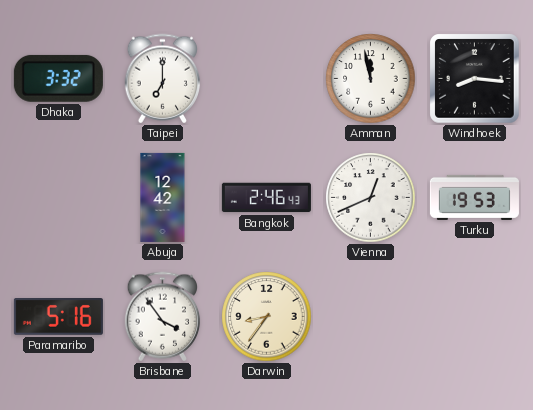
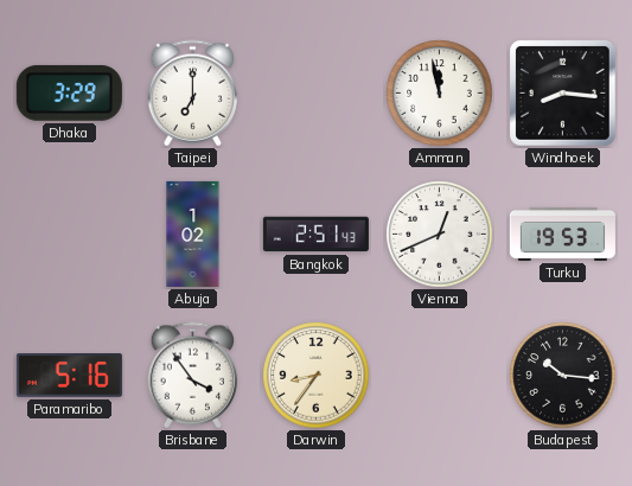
Dhaka: 3:32 -> 3:29 (69, 92)
Abuja: 12:42 -> 1:02 (193, 234)
Bangkok: 2:46 -> 2:51 (315, 235)
Budapest: none -> 10:16 (563, 376)
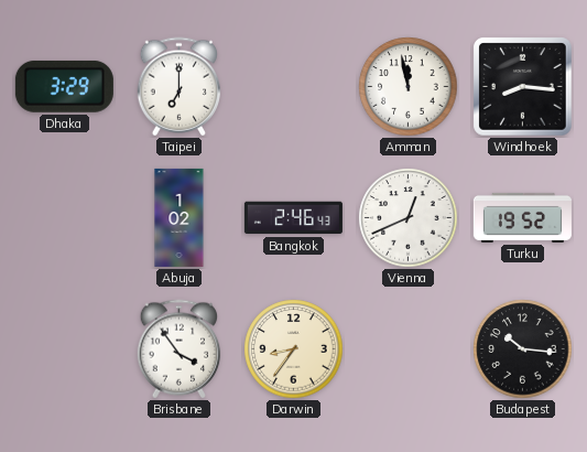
Bangkok: 2:51 -> 2:46 (293, 218)
Turku: 19:53 -> 19:52 (522, 217)
Paramaribo: 5:16 -> none (69, 376)
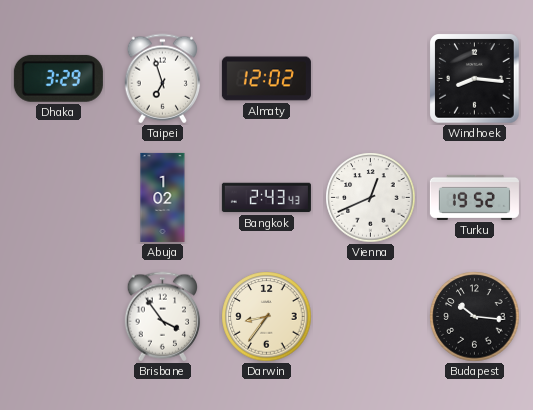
Taipei: 7:00 -> 6:57 (163, 79)
Almaty: none -> 12:02 (266, 79)
Amman: 11:58 -> none (409, 87)
Bangkok: 2:46 -> 2:43 (266, 198)
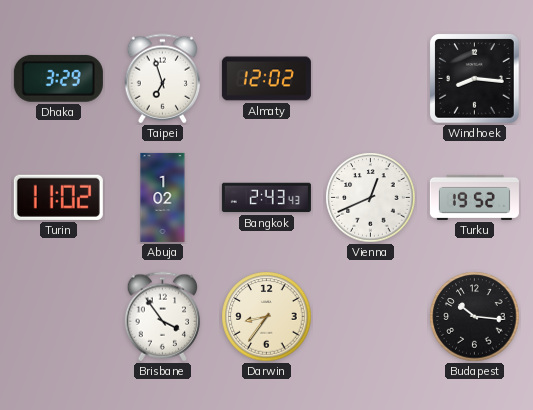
Turin: none -> 11:02 (58, 197)
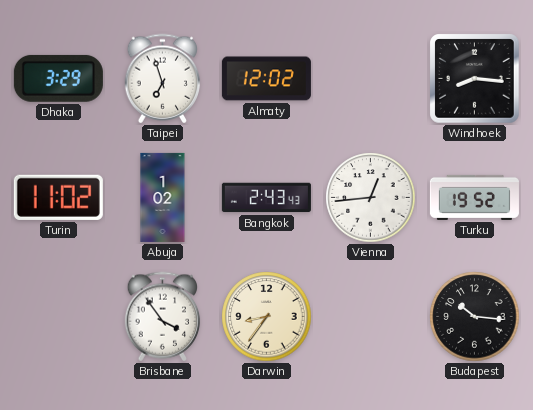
Vienna: 12:41 -> 12:44 (371, 198)
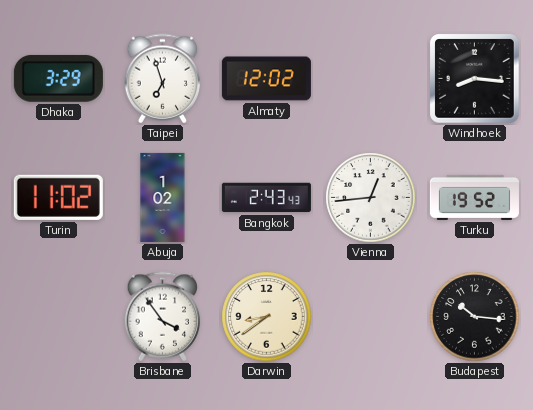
Darwin: 8:36 -> 8:39 (267, 317)
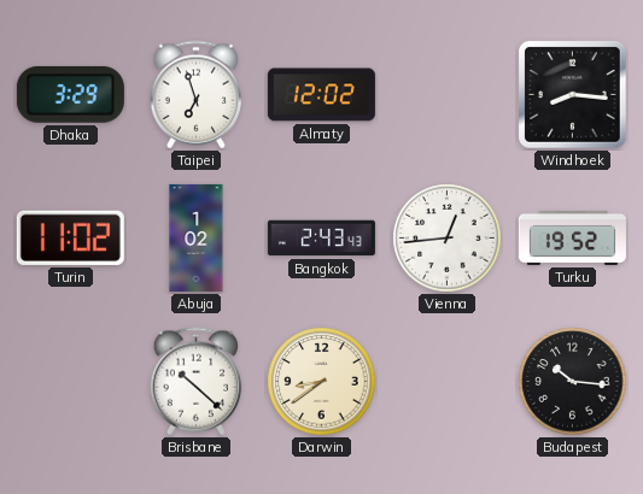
Brisbane: 3:54 -> 10:22 (197, 382)
